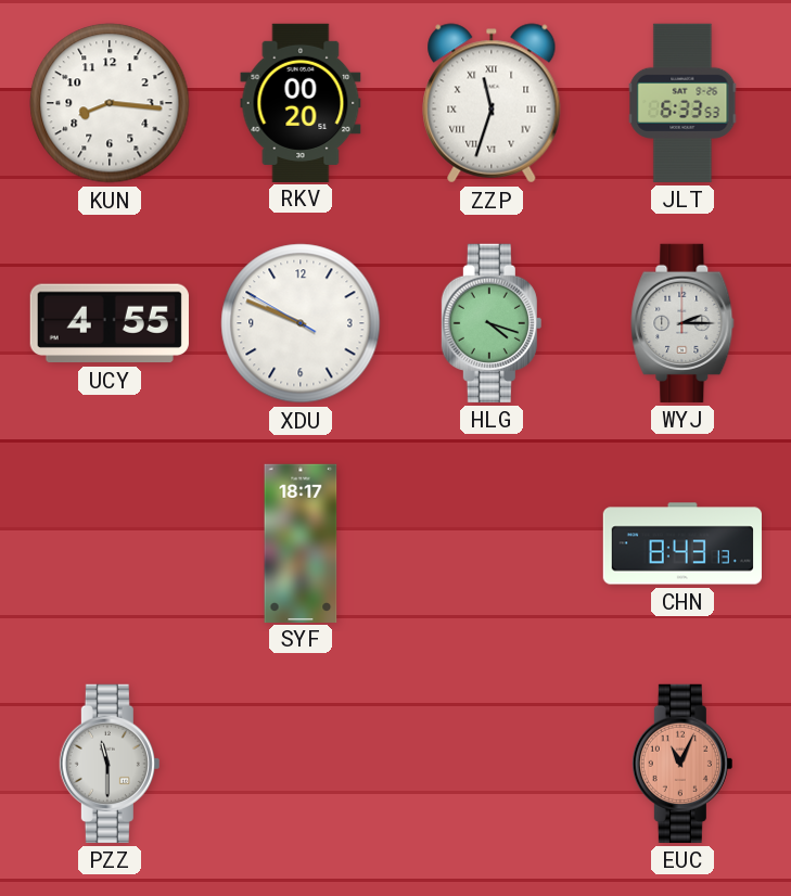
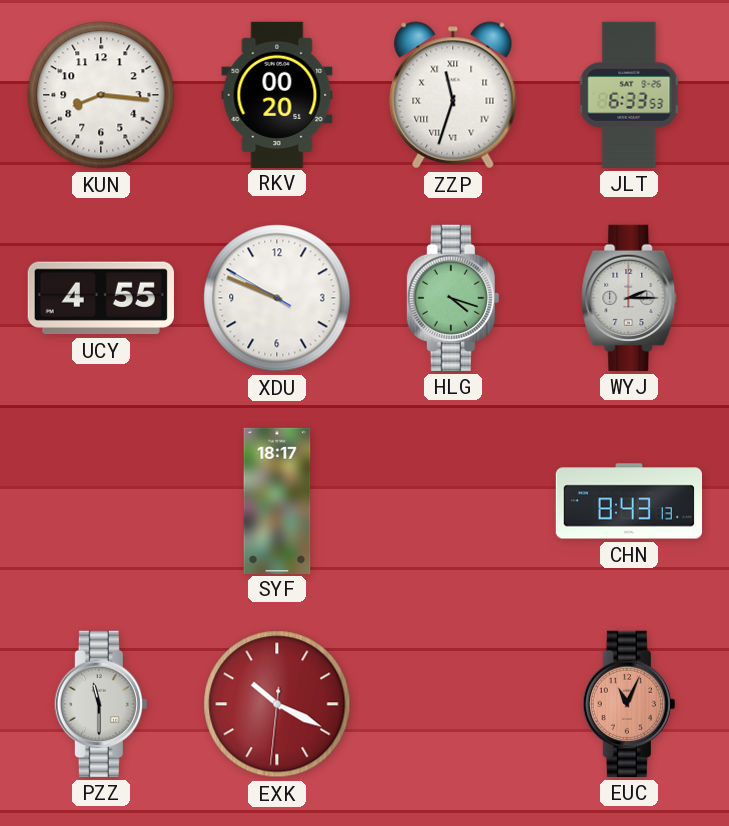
EXK: none -> 10:19 (277, 704)
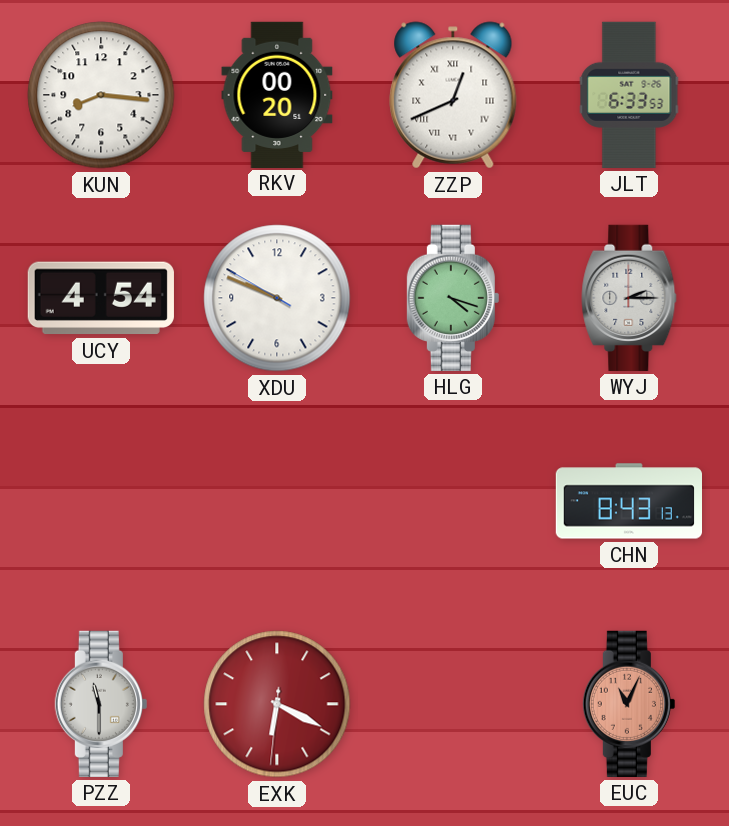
ZZP: 11:33 -> 12:41 (453, 95)
UCY: 4:55 -> 4:54 (101, 298)
SYF: 18:17 -> none (277, 500)
EXK: 10:19 -> 6:19 (277, 704)
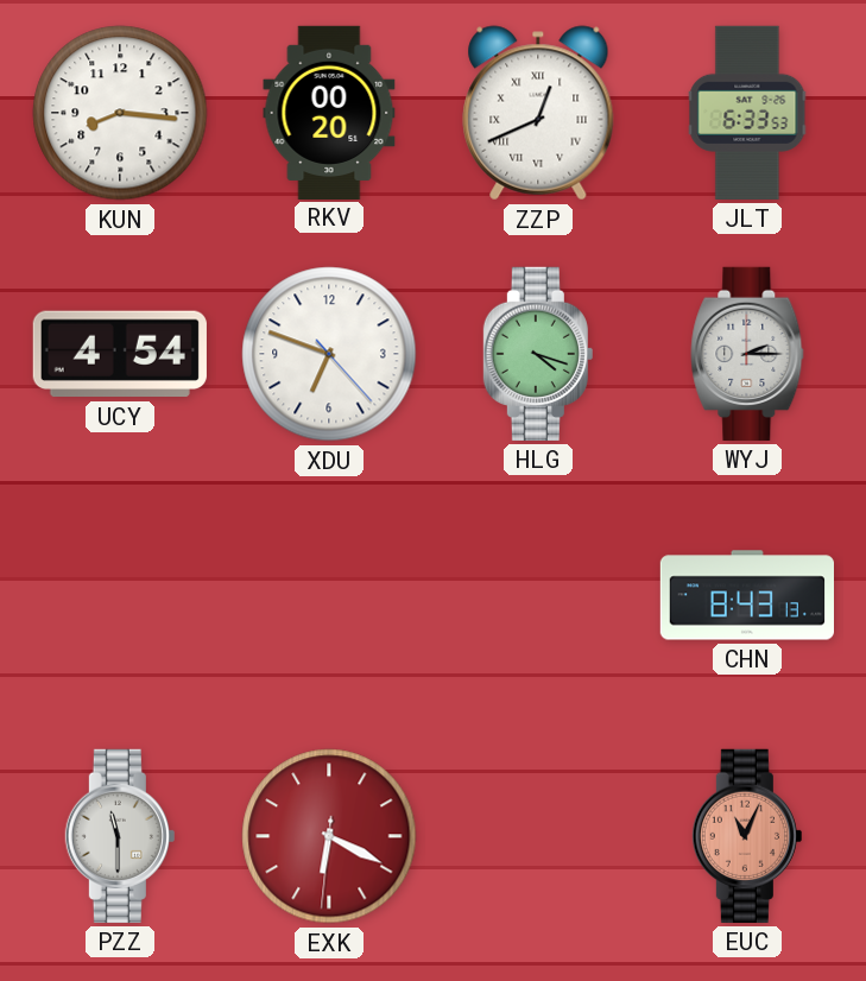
XDU: 9:48 -> 6:48 (329, 354)
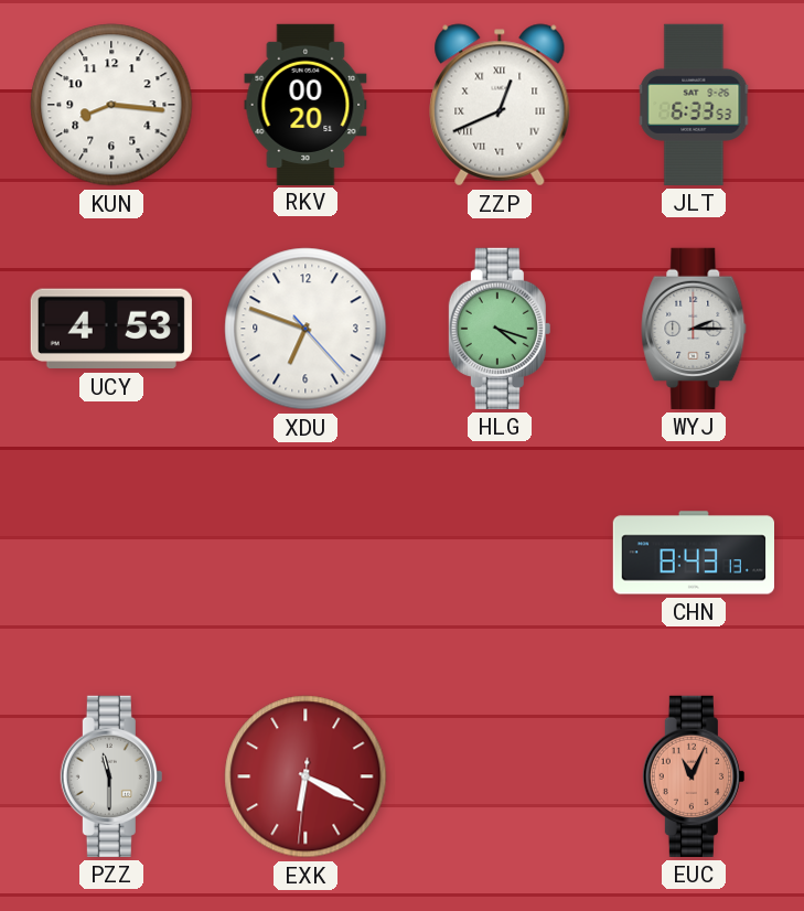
UCY: 4:54 -> 4:53 (111, 329)
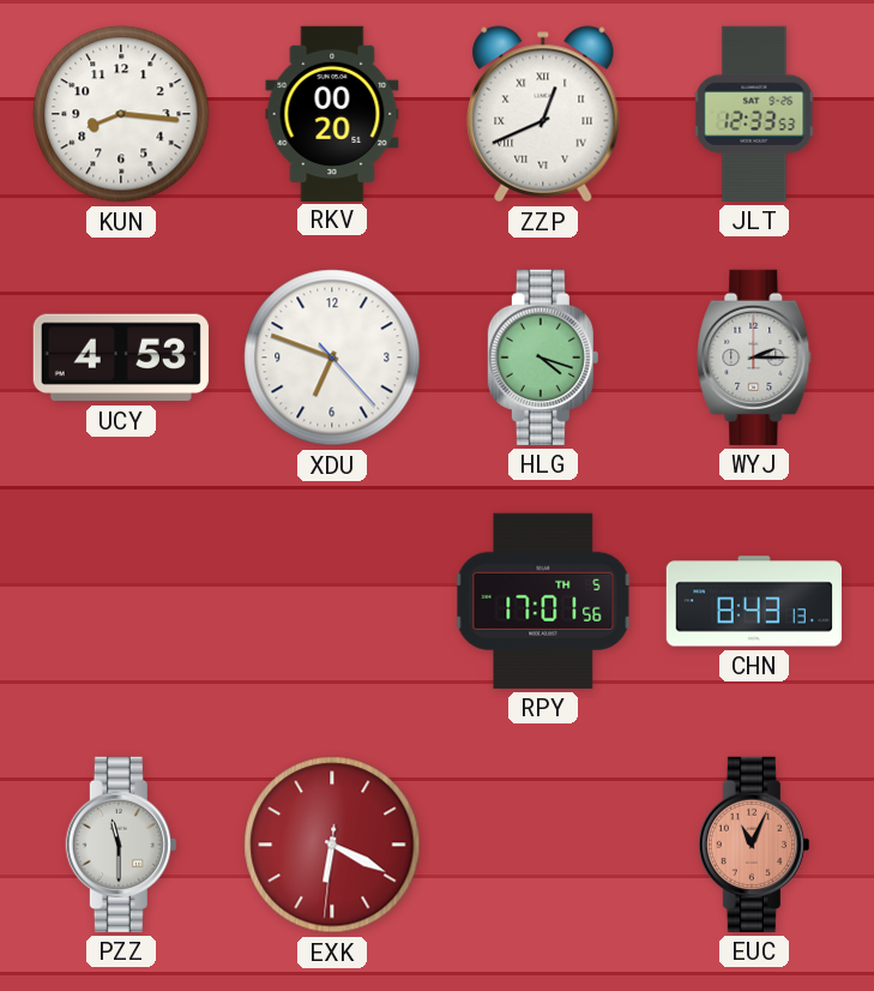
JLT: 6:33 -> 12:33 (754, 114)
RPY: none -> 17:01 (543, 601)
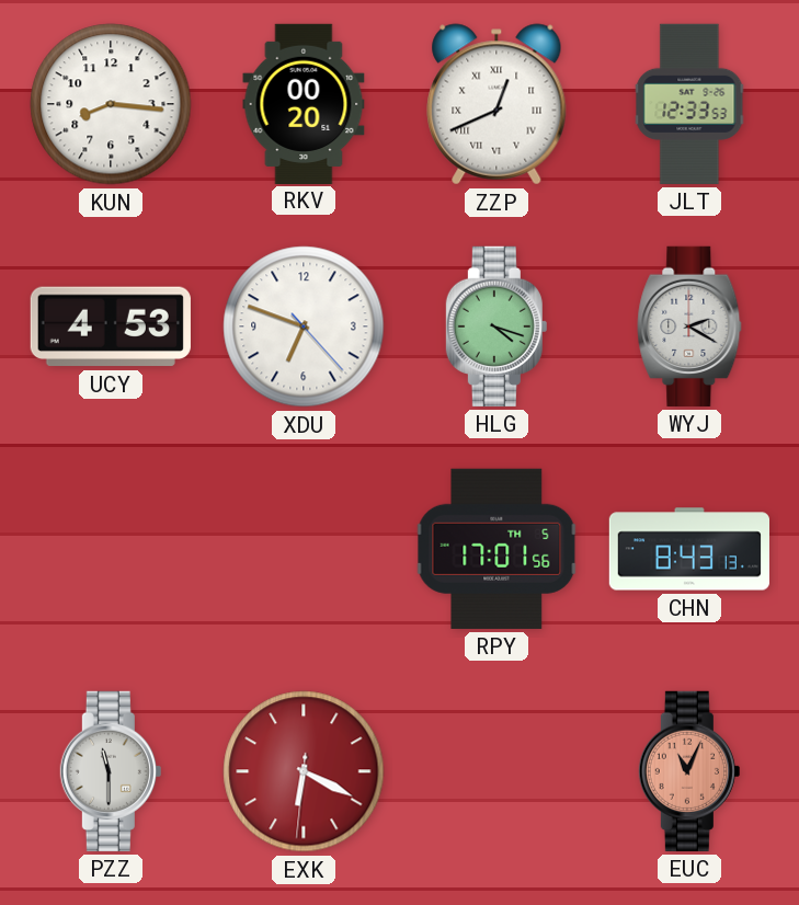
WYJ: 2:15 -> 2:20 (689, 327)
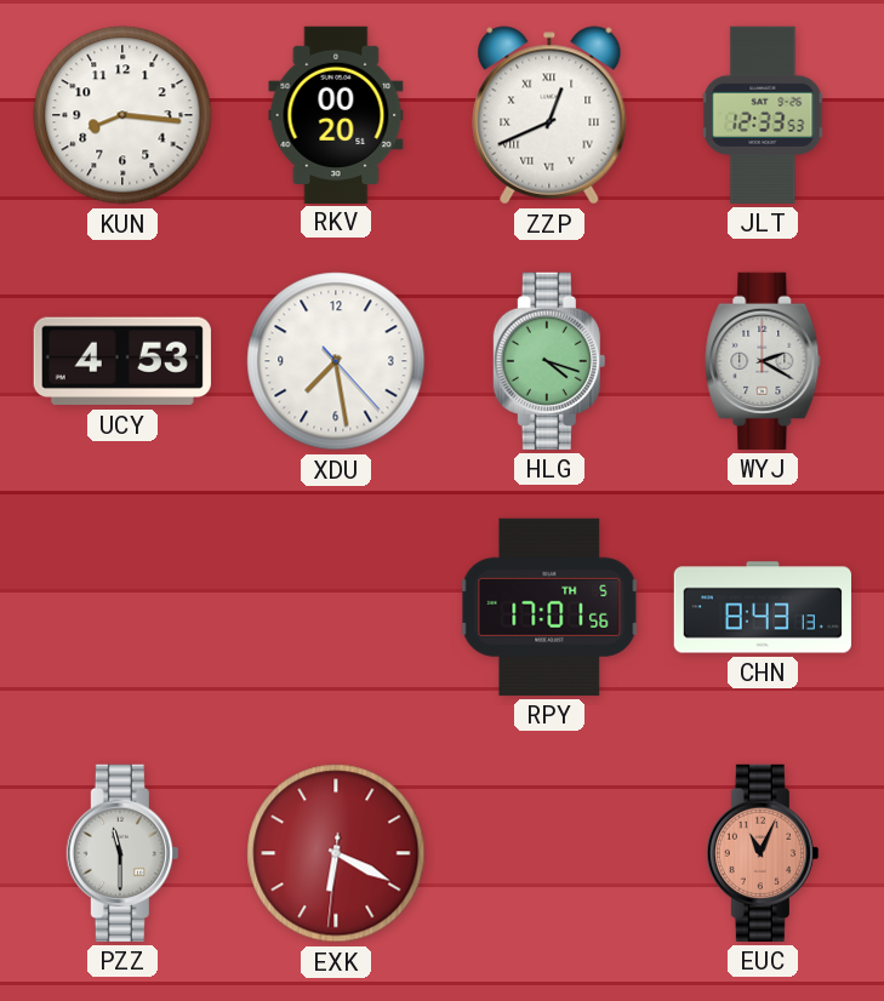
XDU: 6:48 -> 7:28 (336, 361)
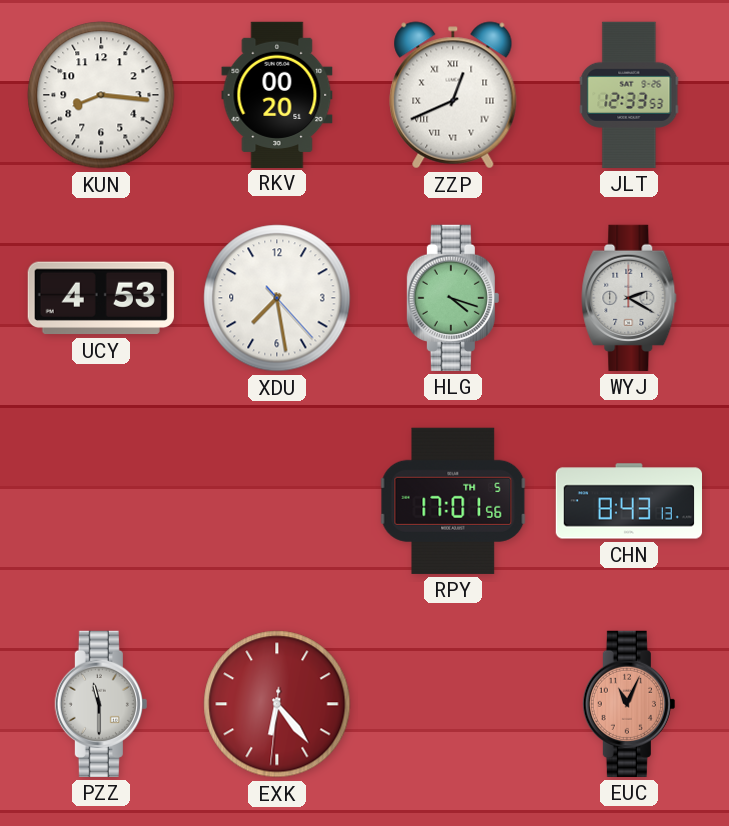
EXK: 6:19 -> 6:23 (277, 704)
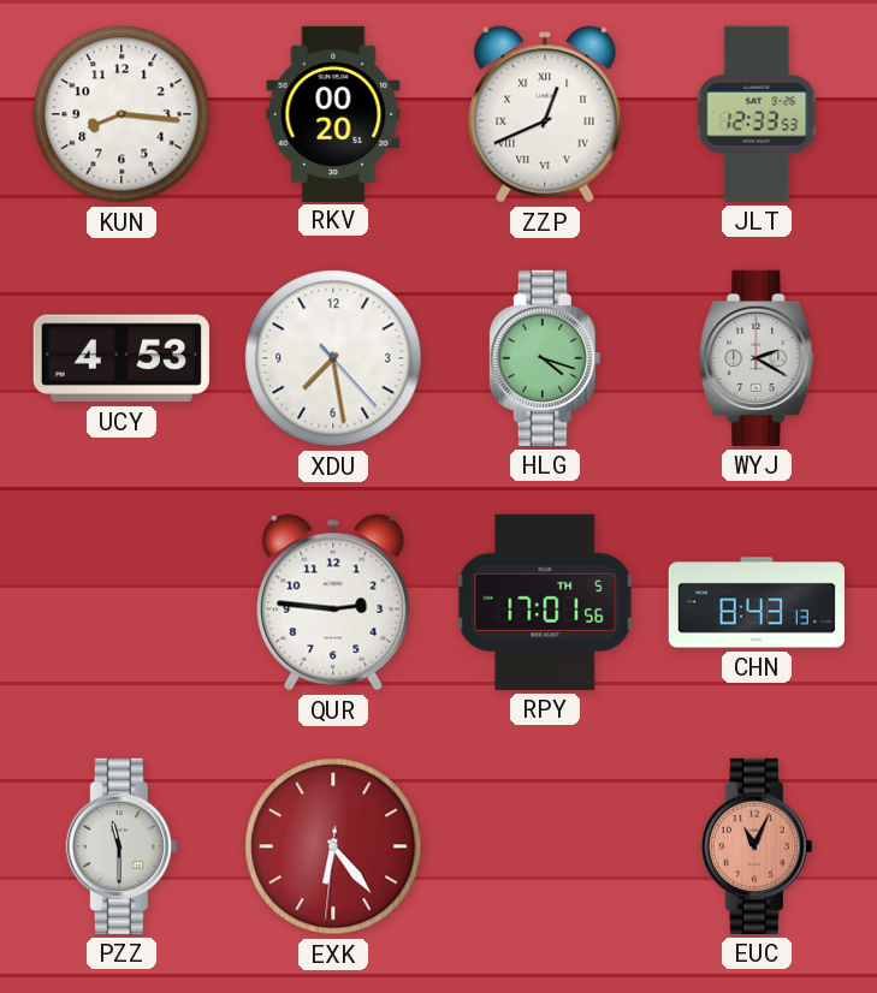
QUR: none -> 2:46 (333, 602)
